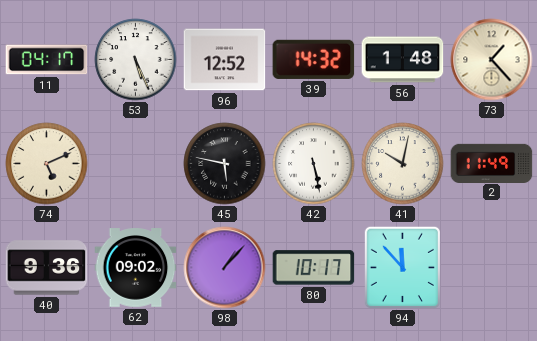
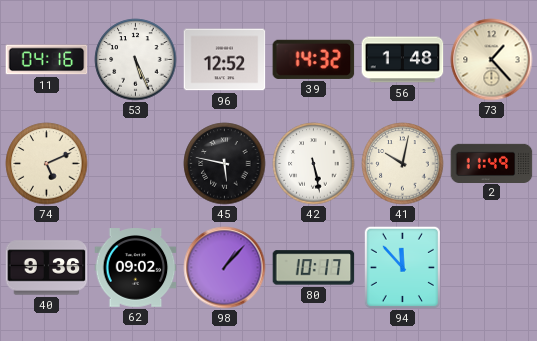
11: 04:17 -> 04:16 (47, 60)
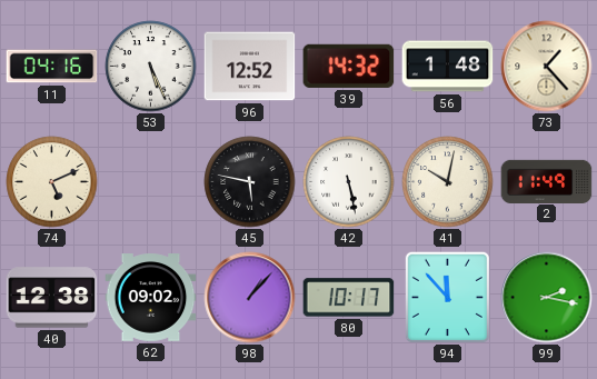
40: 9:36 -> 12:38 (52, 298)
99: none -> 2:17 (547, 298)
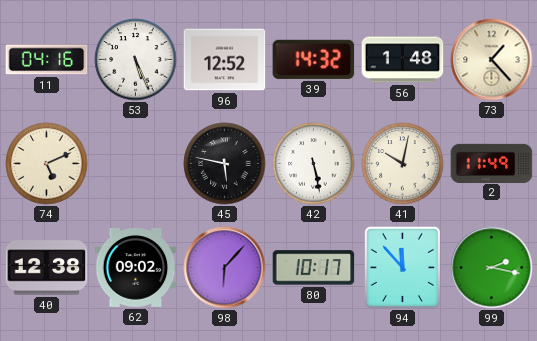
98: 1:07 -> 6:07 (225, 268)
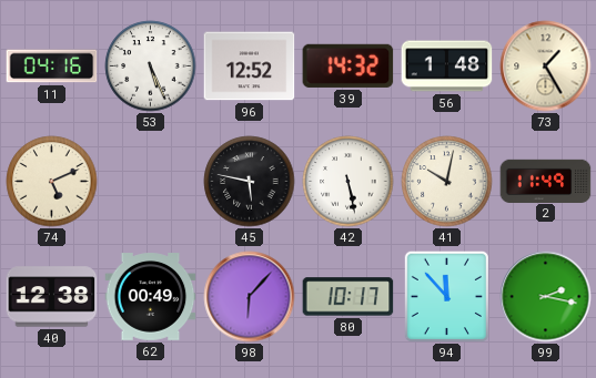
73: 1:23 -> 1:25 (546, 67)
62: 09:02 -> 00:49 (151, 297)
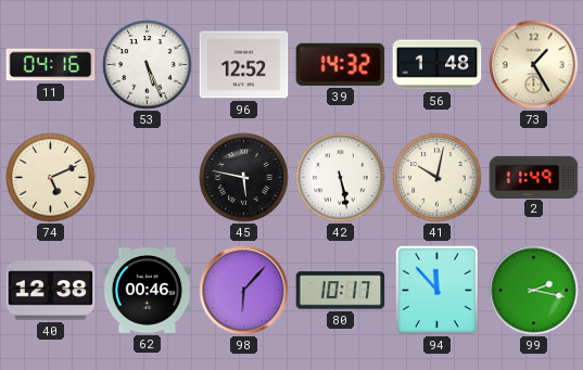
62: 00:49 -> 00:46 (148, 291)
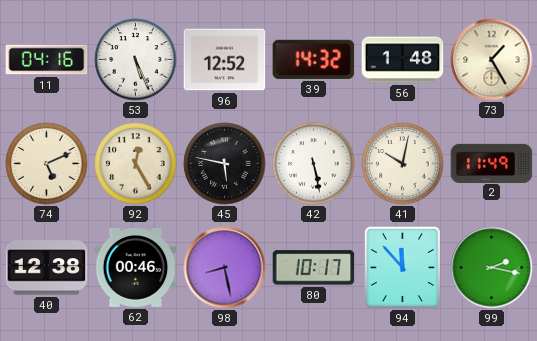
92: none -> 12:25 (136, 164)
98: 6:07 -> 8:28 (225, 268)
